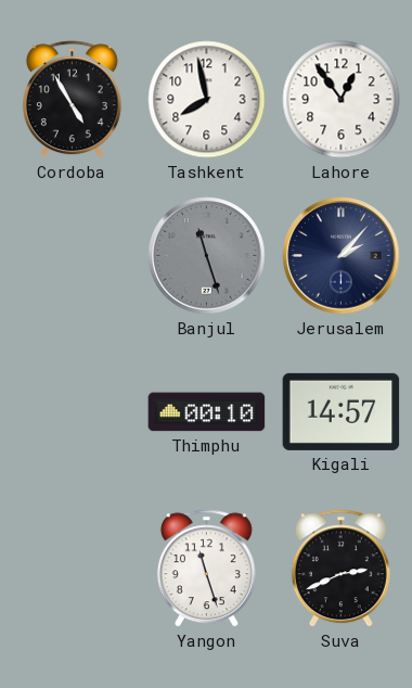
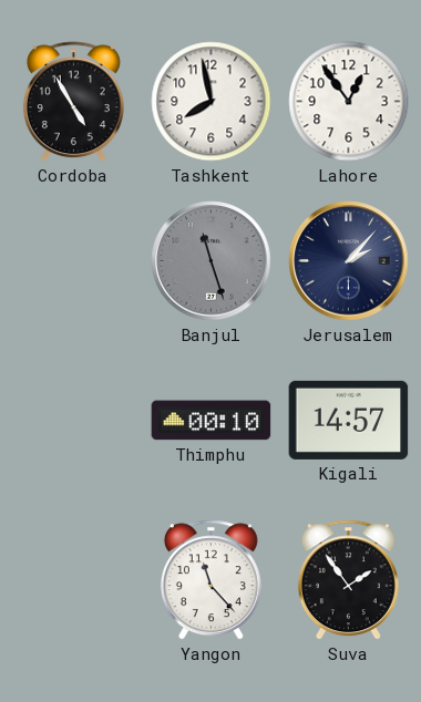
Yangon: 11:27 -> 11:23 (210, 580)
Suva: 2:41 -> 1:54 (348, 580)
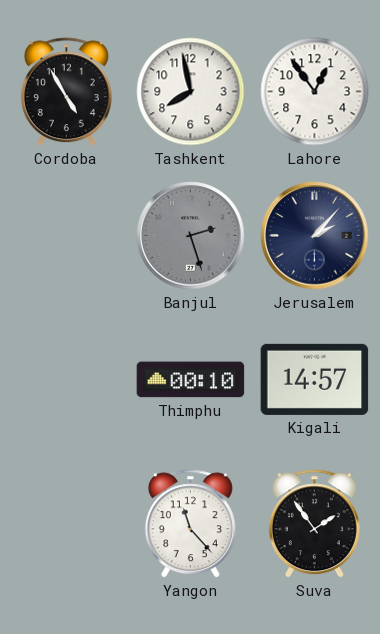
Banjul: 11:27 -> 2:27 (191, 236)
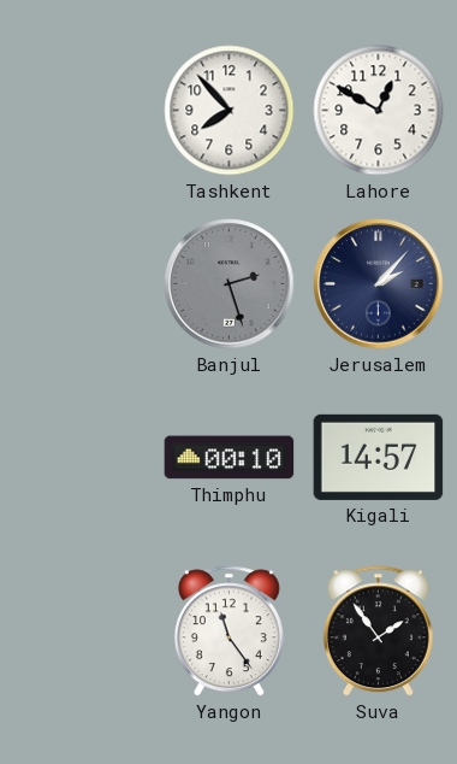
Cordoba: 4:55 -> none (66, 92)
Tashkent: 7:58 -> 7:53 (230, 111)
Lahore: 12:54 -> 12:50 (379, 111)
Yangon: 11:23 -> 11:24 (228, 631)
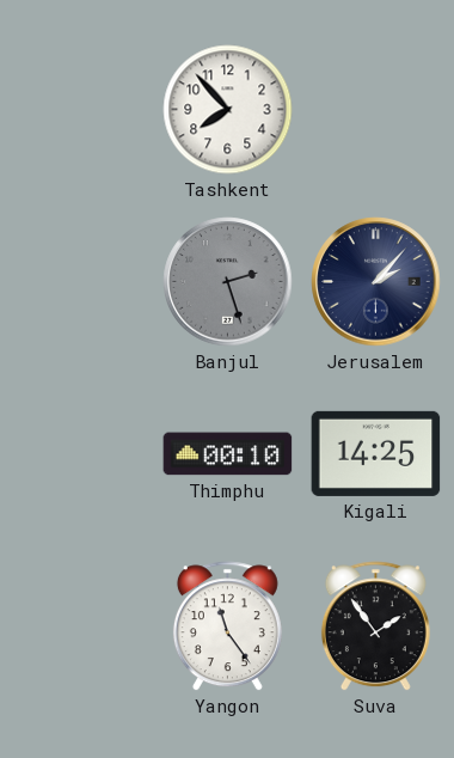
Lahore: 12:50 -> none (379, 111)
Kigali: 14:57 -> 14:25 (376, 453)
